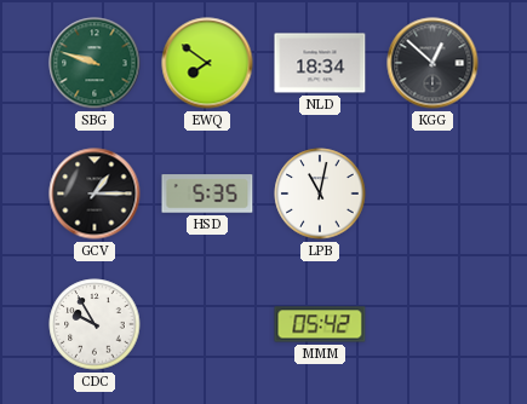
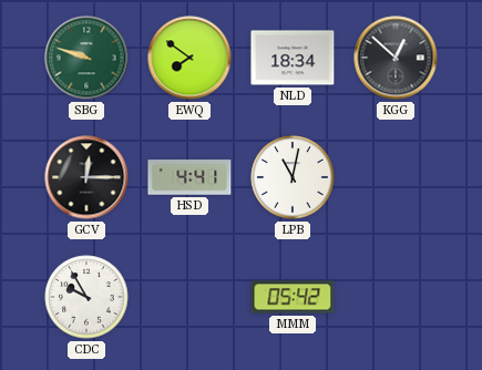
GCV: 1:15 -> 12:15 (86, 177)
HSD: 5:35 -> 4:41 (189, 177)
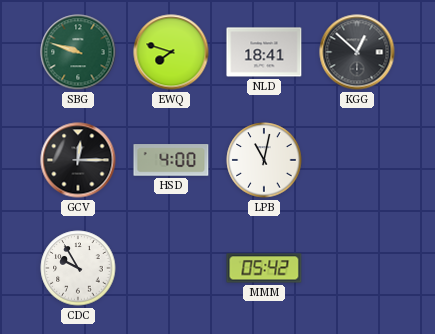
EWQ: 7:51 -> 7:48 (171, 52)
NLD: 18:34 -> 18:41 (264, 52)
HSD: 4:41 -> 4:00 (171, 160)
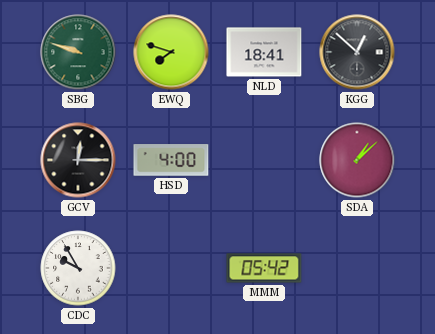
LPB: 11:02 -> none (264, 160)
SDA: none -> 1:08 (357, 160)
